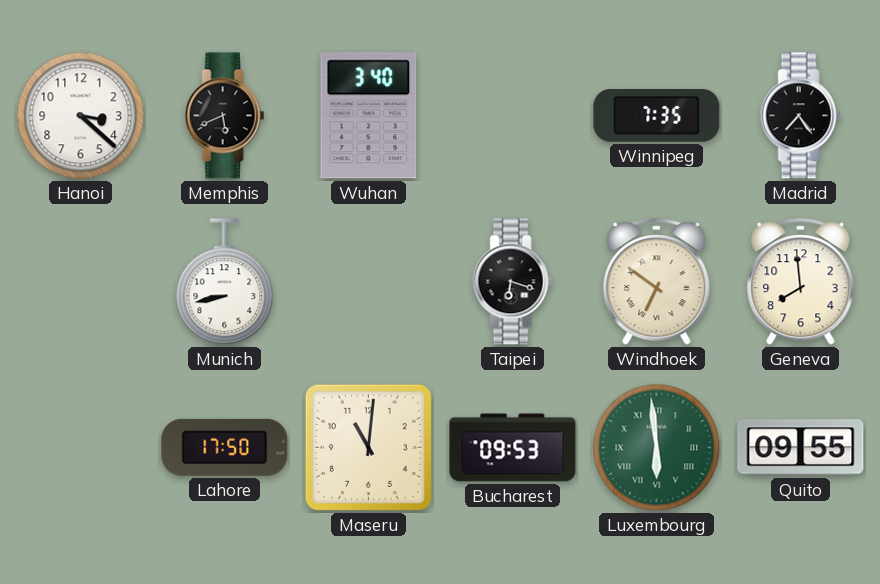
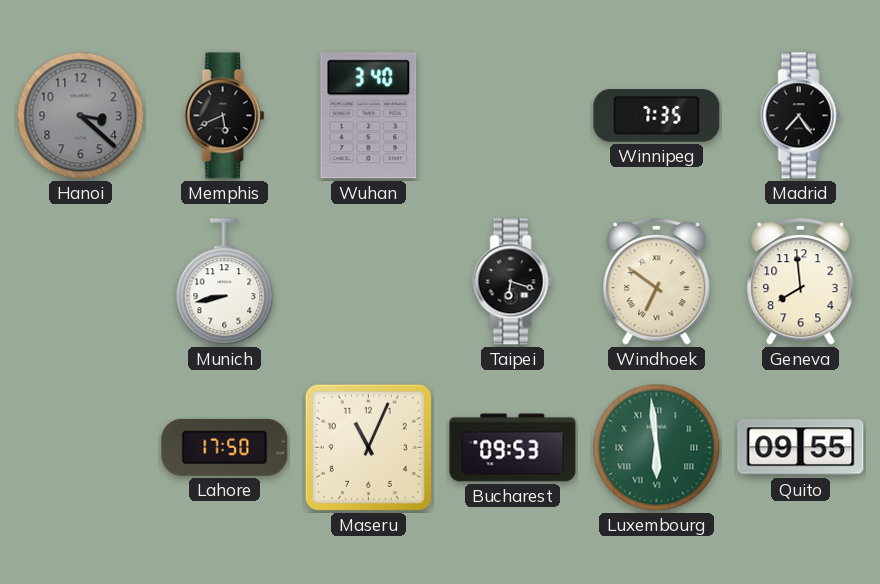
Hanoi dial: white -> grey (81, 116)
Maseru: 11:01 -> 11:04 (368, 447)
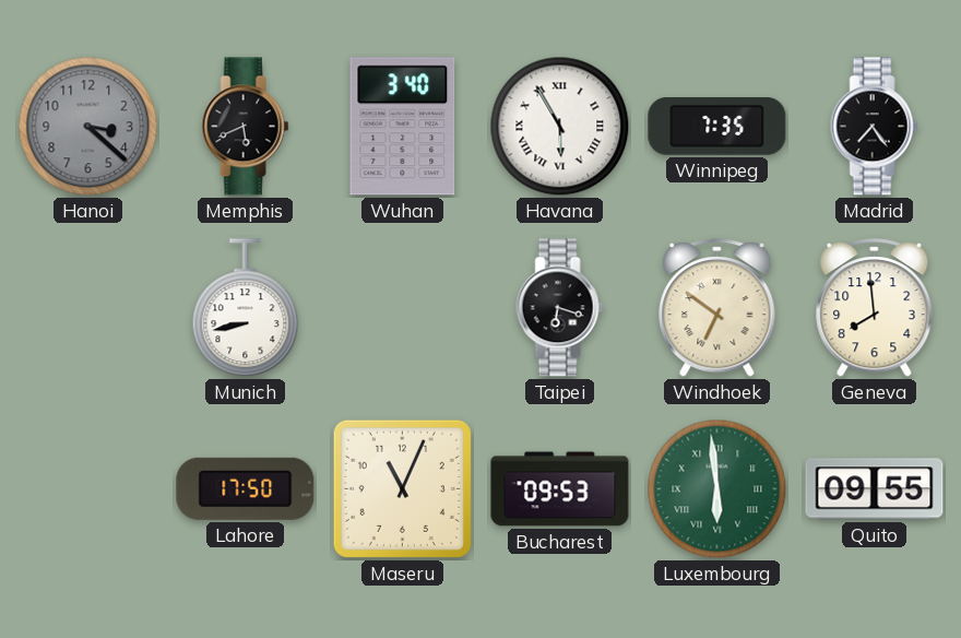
Havana: none -> 5:55 (560, 127)
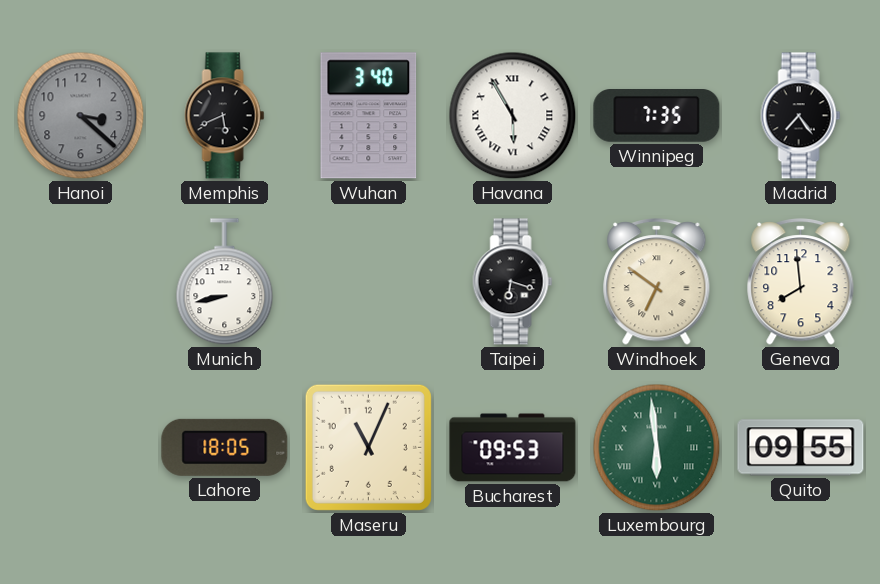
Lahore: 17:50 -> 18:05 (225, 447)
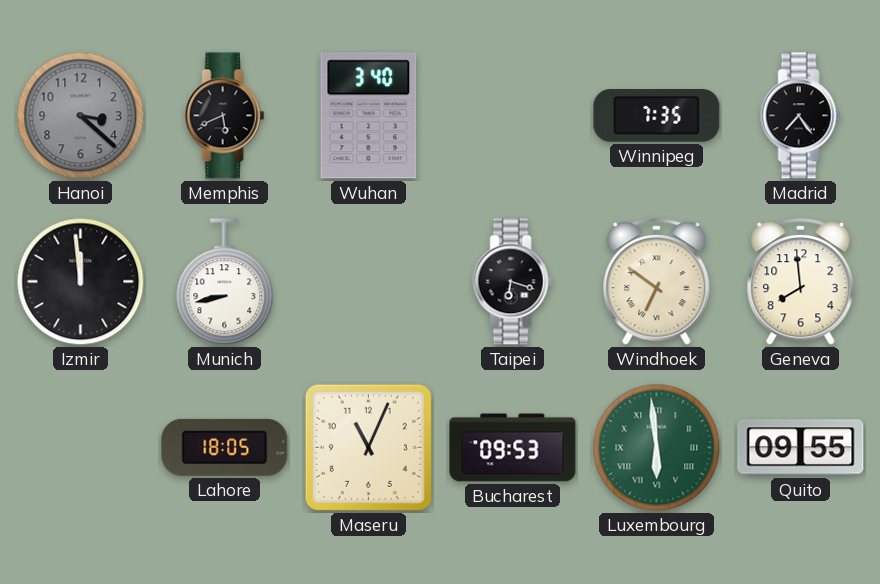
Havana: 5:55 -> none (513, 116)
Izmir: none -> 11:59 (81, 282)
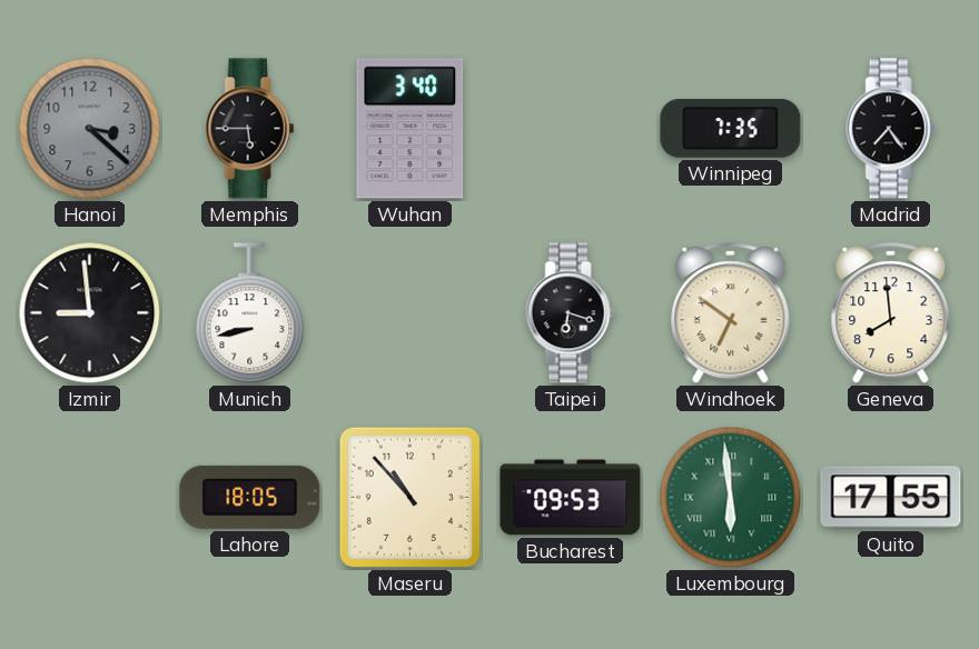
Memphis: 5:41 -> 5:45 (250, 129)
Izmir: 11:59 -> 8:59 (90, 313)
Maseru: 11:04 -> 10:53 (409, 497)
Quito: 09:55 -> 17:55 (891, 498)
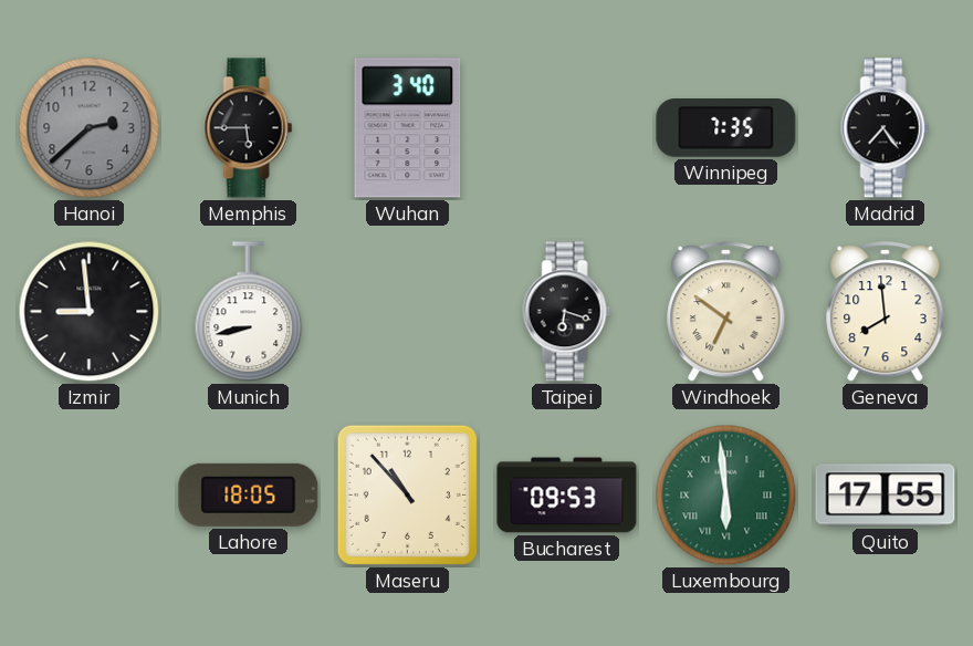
Hanoi: 3:22 -> 2:38 (90, 128)
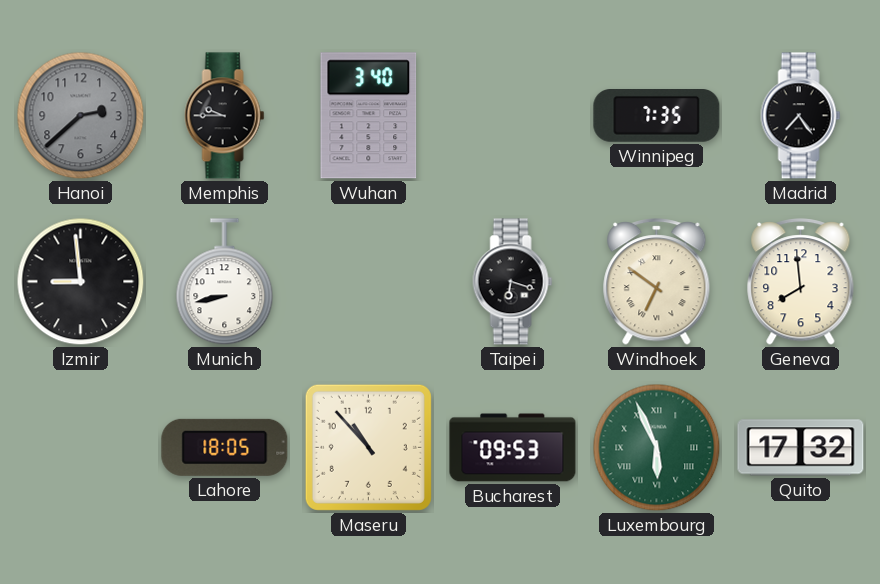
Memphis: 5:45 -> 9:45 (225, 116)
Luxembourg: 5:59 -> 5:56 (657, 448)
Quito: 17:55 -> 17:32 (801, 448)
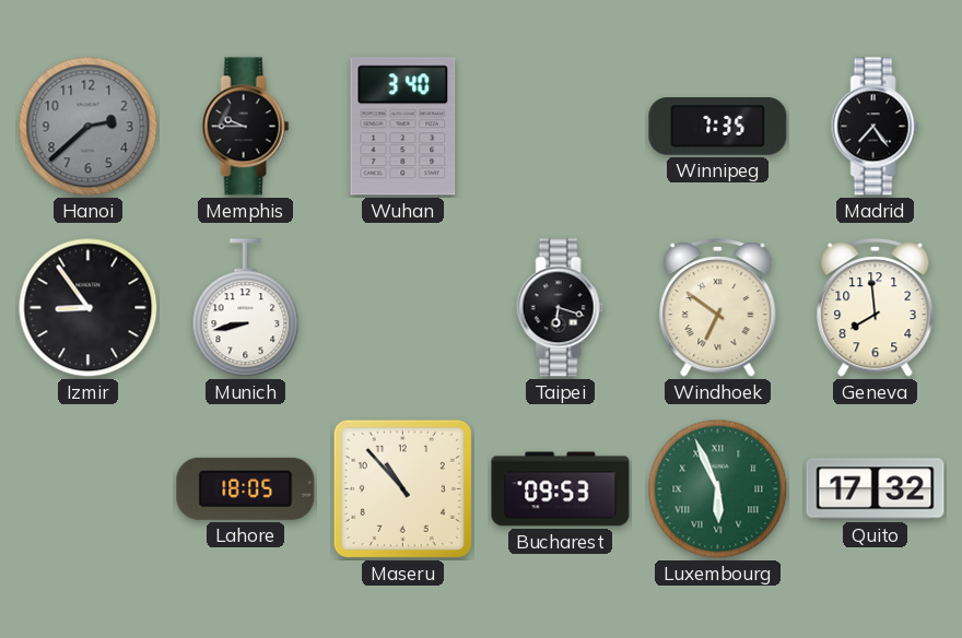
Izmir: 8:59 -> 8:54 (89, 308)
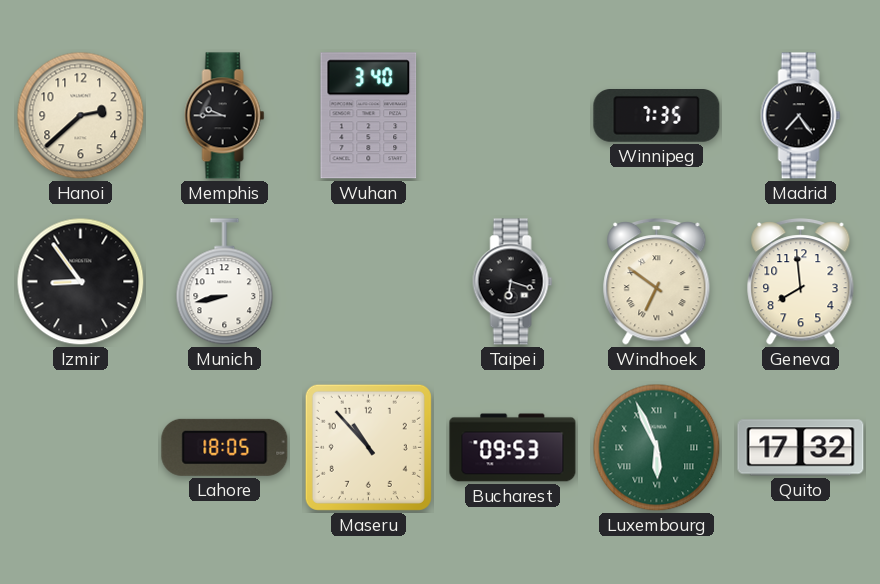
Hanoi dial: grey -> cream (81, 116)
